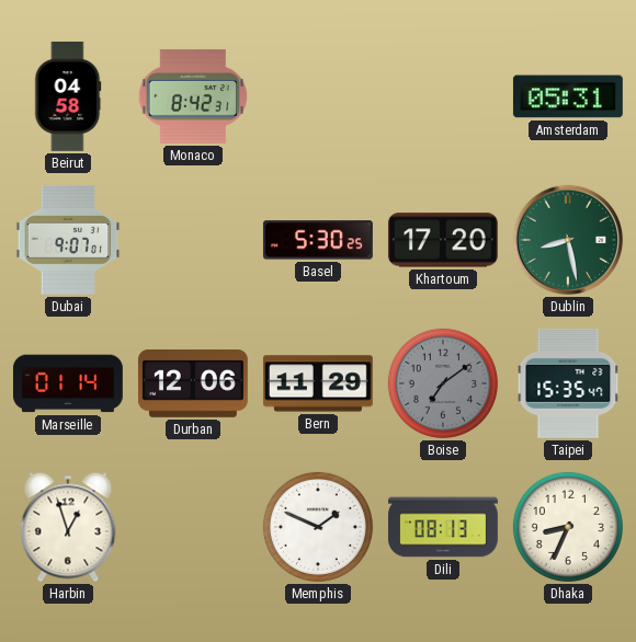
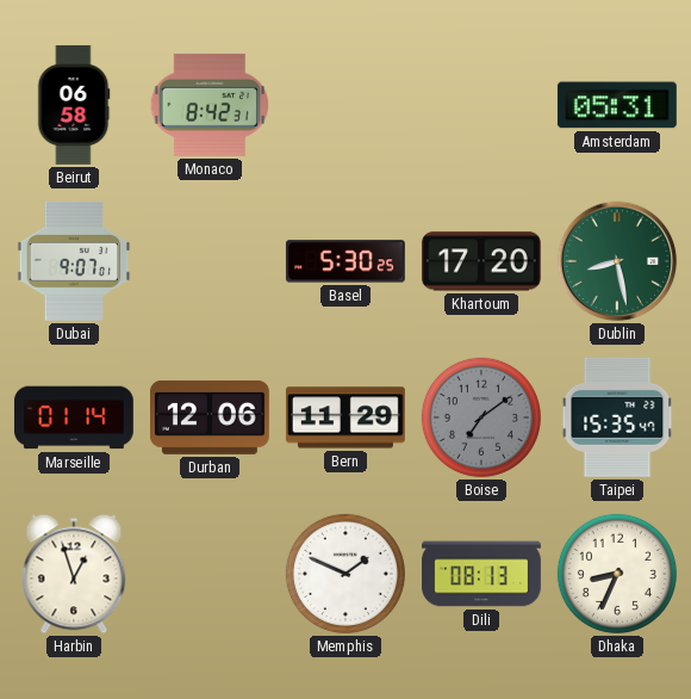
Beirut: 04:58 -> 06:58 (74, 105)
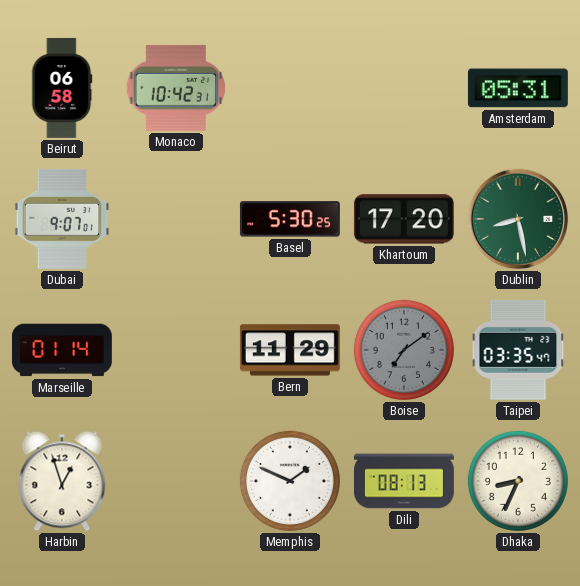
Monaco: 8:42 -> 10:42 (176, 88)
Durban: 12:06 -> none (210, 417)
Taipei: 15:35 -> 03:35 (518, 350)
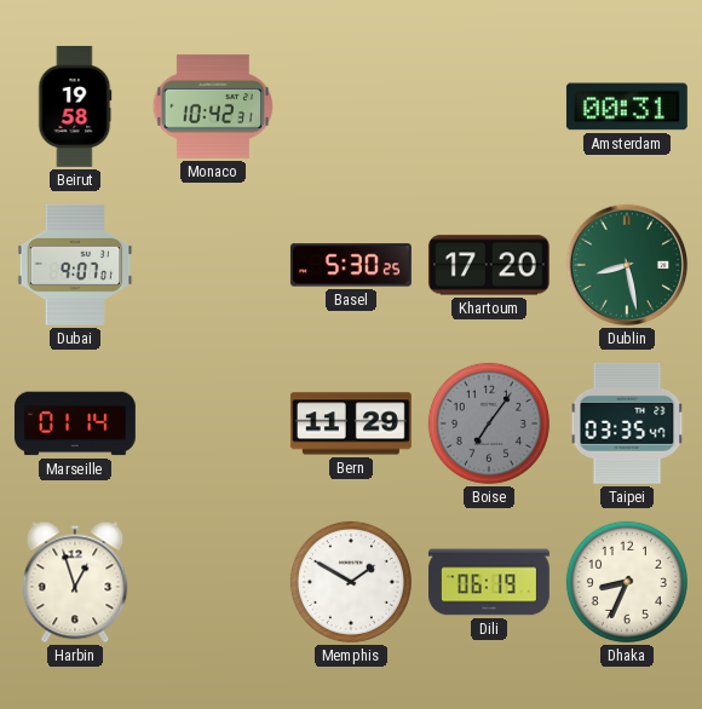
Beirut: 06:58 -> 19:58 (75, 106)
Amsterdam: 05:31 -> 00:31 (627, 106)
Boise: 7:09 -> 7:06 (489, 423)
Memphis: 1:49 -> 1:50 (351, 582)
Dili: 08:13 -> 06:19 (490, 582)
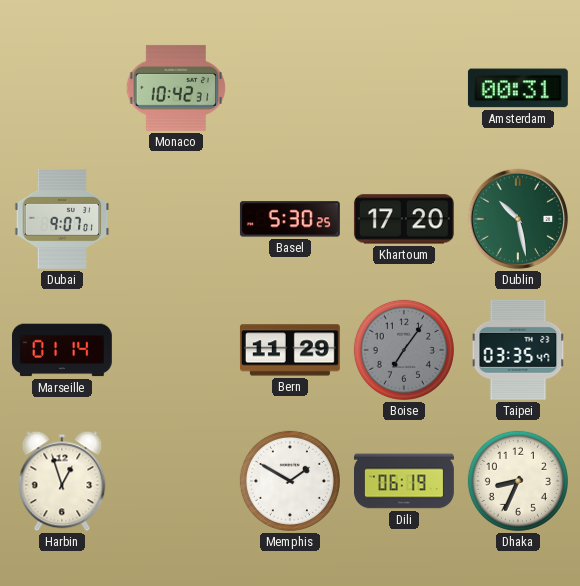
Beirut: 19:58 -> none (75, 106)
Dublin: 8:28 -> 10:28 (518, 219)
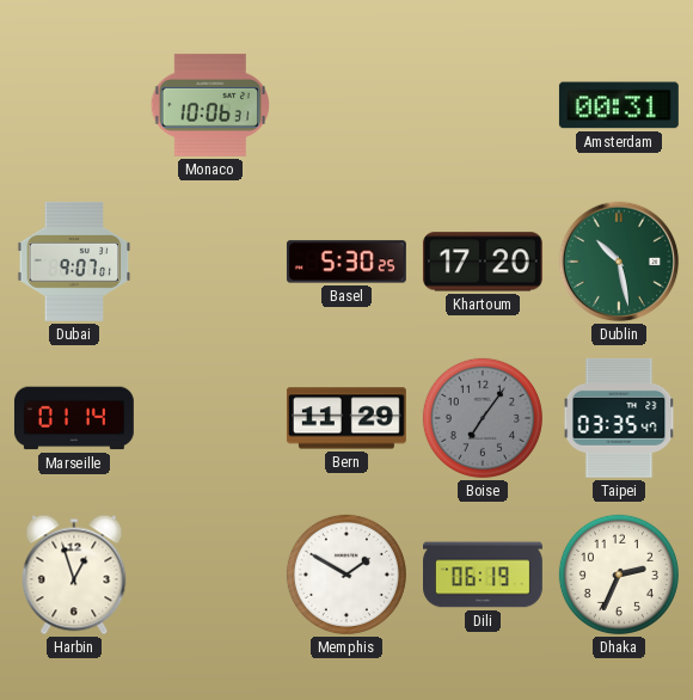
Monaco: 10:42 -> 10:06 (210, 105)
Dhaka: 8:34 -> 2:34 (619, 575)
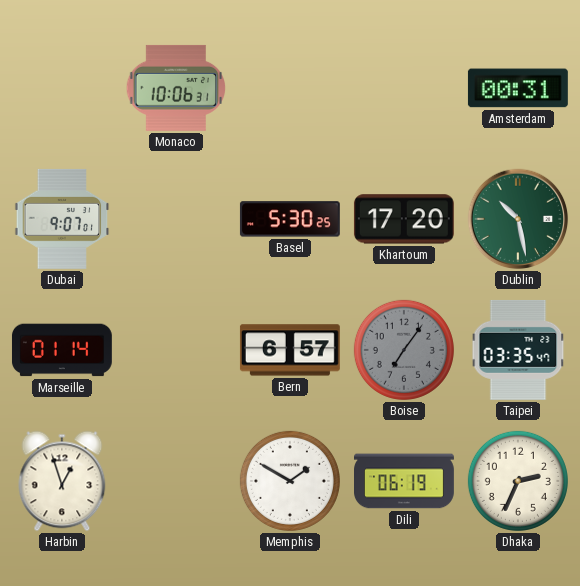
Bern: 11:29 -> 6:57 (290, 350)
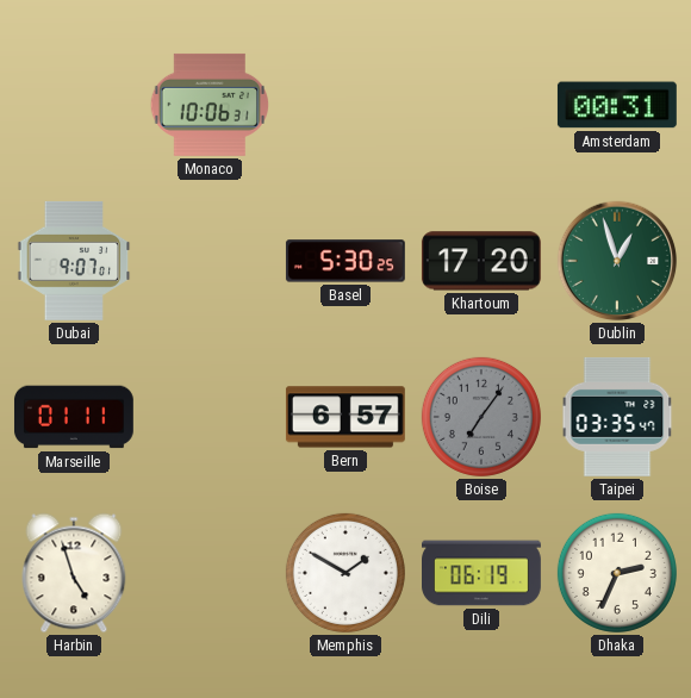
Dublin: 10:28 -> 12:57 (617, 261)
Marseille: 01:14 -> 01:11 (74, 417)
Harbin: 12:57 -> 4:57 (74, 573)
